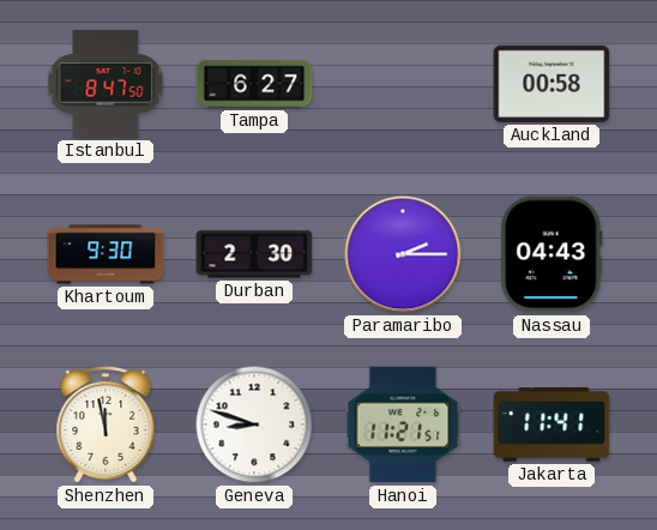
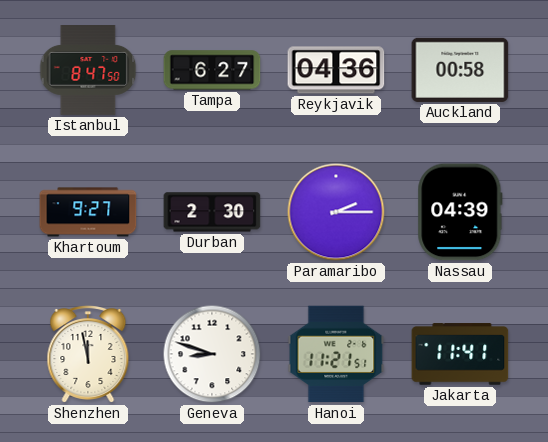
Reykjavik: none -> 04:36 (336, 70)
Khartoum: 9:30 -> 9:27 (88, 212)
Nassau: 04:43 -> 04:39 (460, 212)
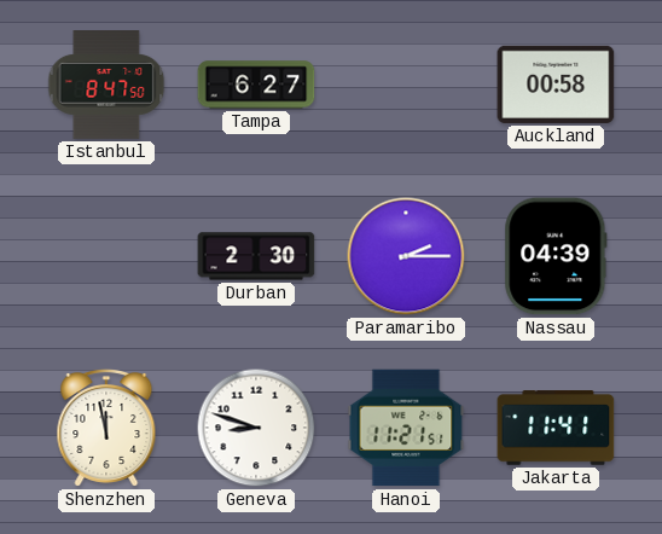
Reykjavik: 04:36 -> none (336, 70)
Khartoum: 9:27 -> none (88, 212)
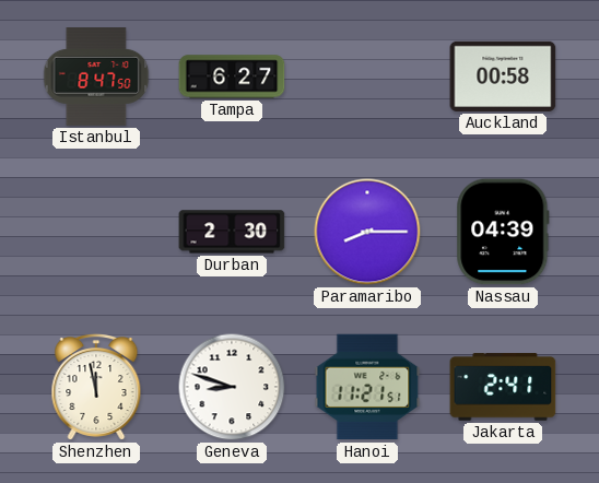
Paramaribo: 2:15 -> 8:15 (367, 232)
Jakarta: 11:41 -> 2:41 (503, 387)
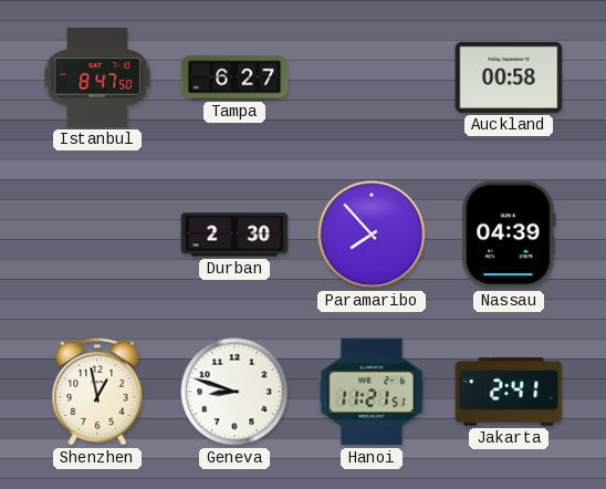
Paramaribo: 8:15 -> 7:53 (372, 235)
Shenzhen: 11:58 -> 12:58 (97, 393)
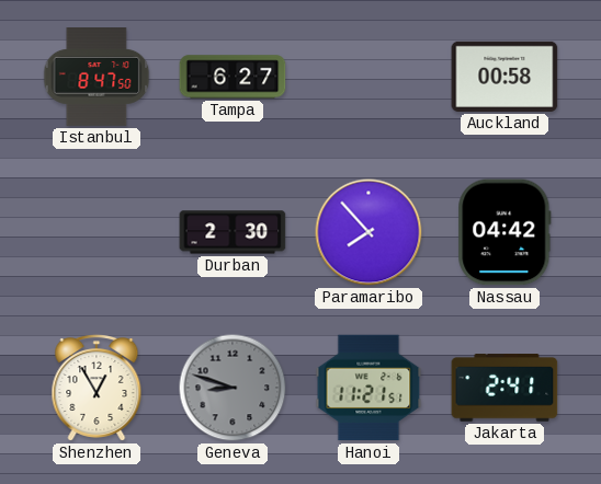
Nassau: 04:39 -> 04:42 (504, 232)
Shenzhen: 12:58 -> 12:55 (97, 389)
Geneva dial: white -> grey (233, 388)
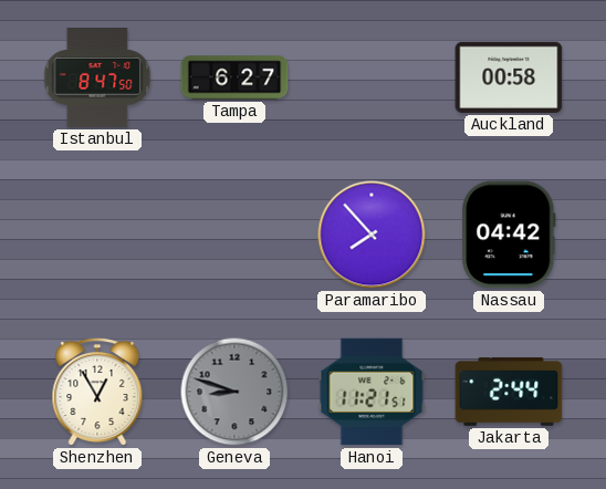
Durban: 2:30 -> none (233, 232)
Jakarta: 2:41 -> 2:44 (509, 392)
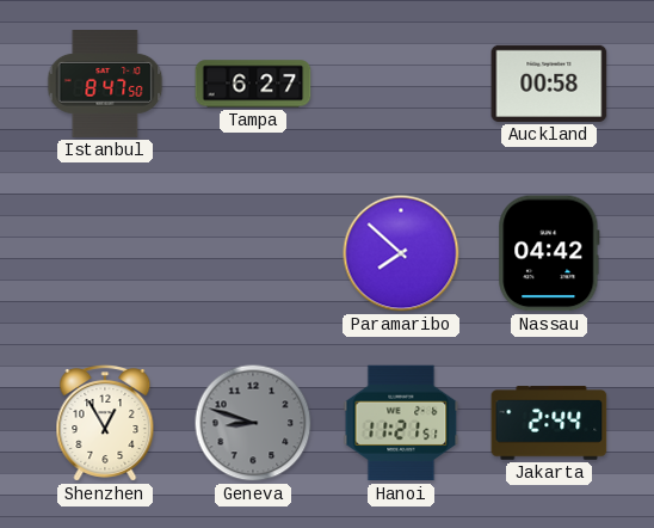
Paramaribo: 7:53 -> 7:52 (401, 253)
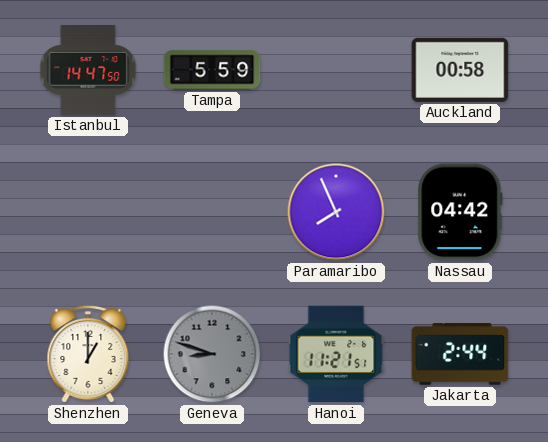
Istanbul: 8:47 -> 14:47 (88, 71)
Tampa: 6:27 -> 5:59 (212, 70)
Paramaribo: 7:52 -> 7:56 (336, 212)
Shenzhen: 12:55 -> 1:00 (88, 355)
